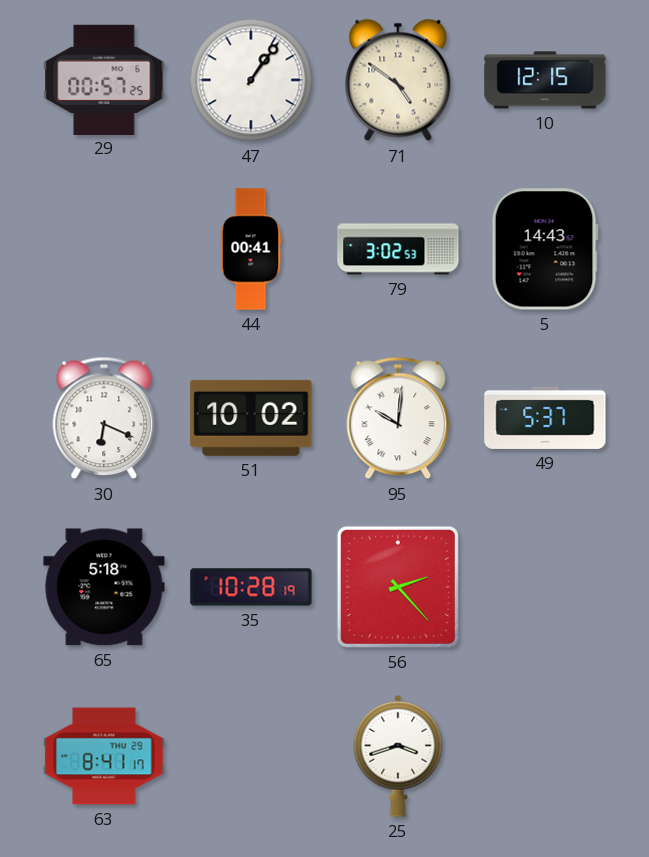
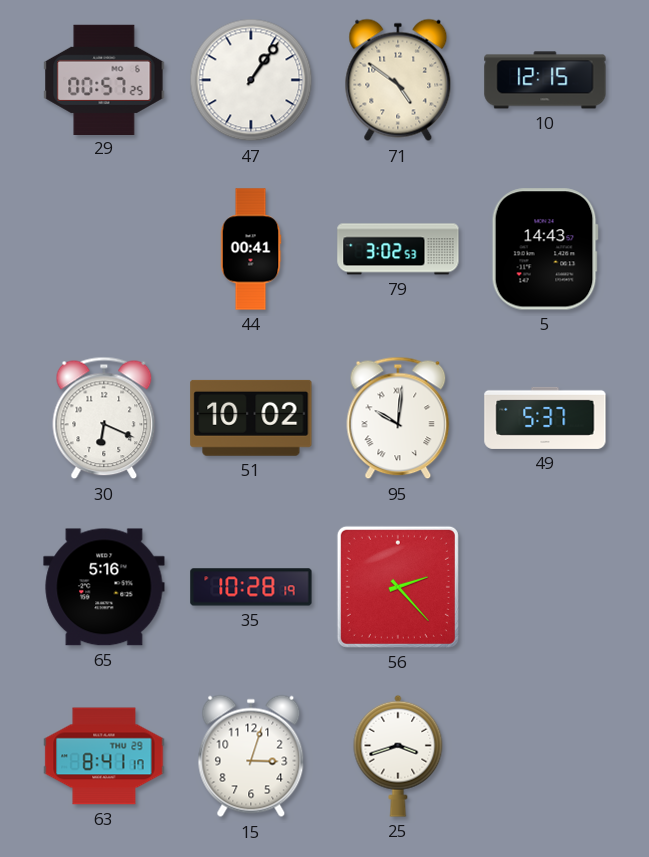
65: 5:18 -> 5:16 (104, 587)
15: none -> 3:03 (251, 756)
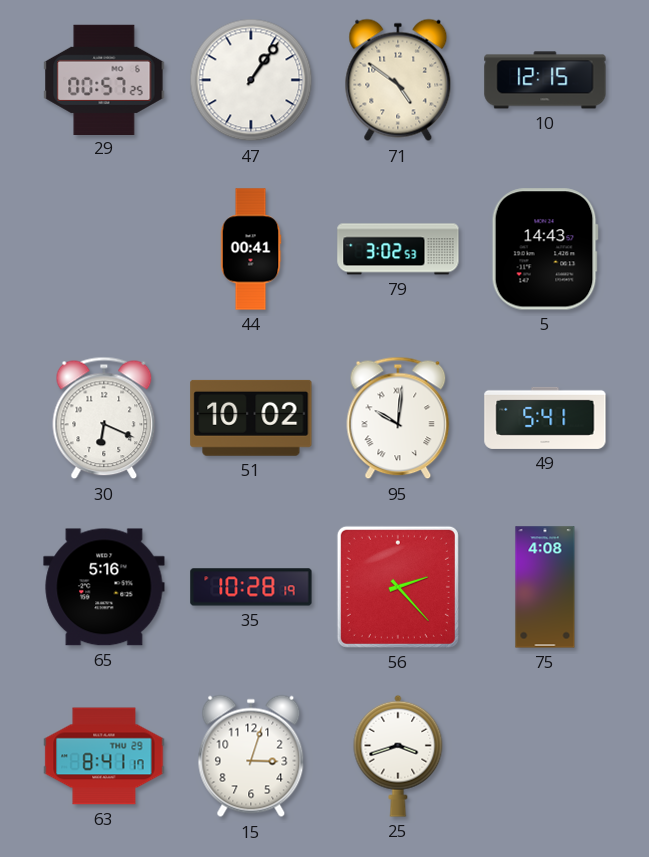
49: 5:37 -> 5:41 (545, 418)
75: none -> 4:08 (545, 587)
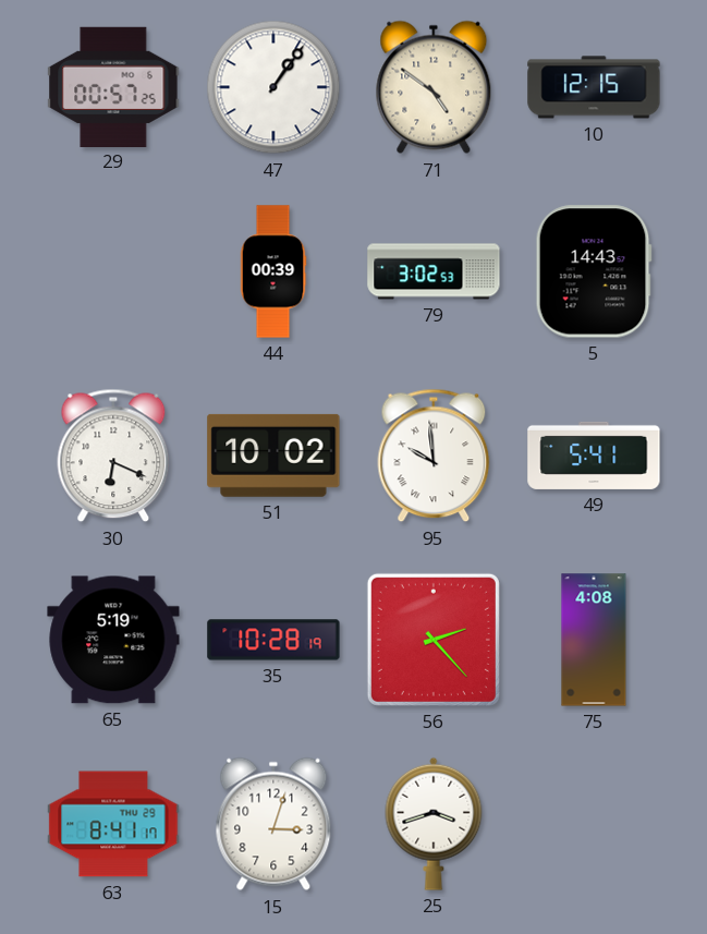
44: 00:41 -> 00:39 (273, 271)
95: 10:01 -> 9:59 (434, 456)
65: 5:16 -> 5:19 (113, 640)
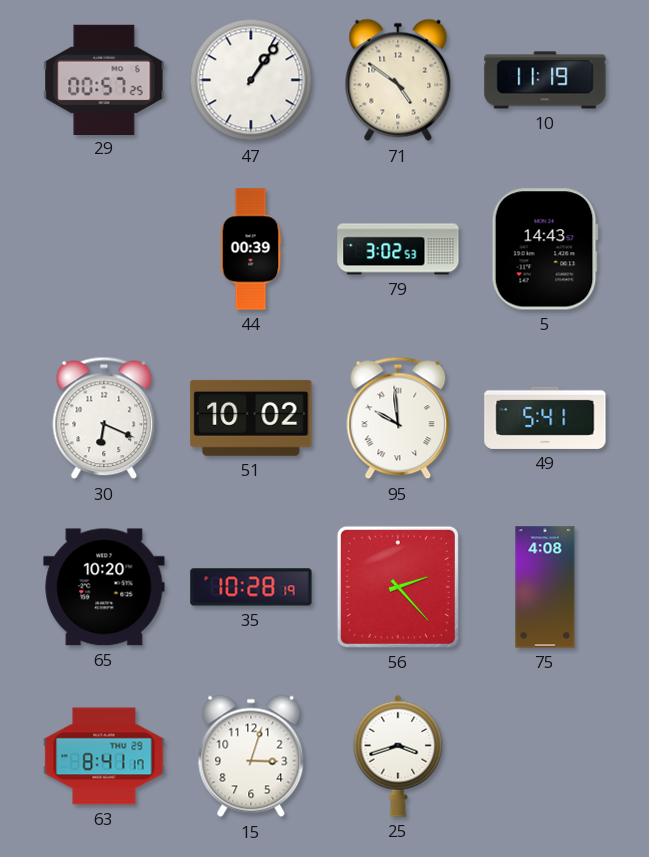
10: 12:15 -> 11:19 (545, 80)
65: 5:19 -> 10:20 (104, 587)
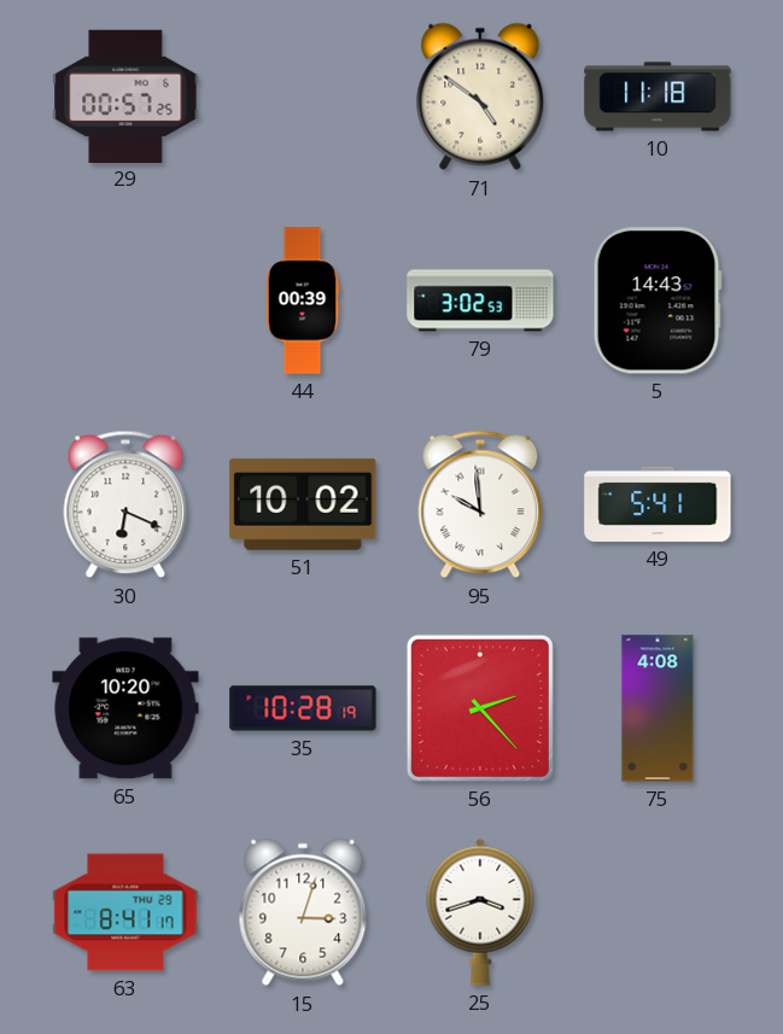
47: 1:06 -> none (251, 80)
10: 11:19 -> 11:18 (658, 97)
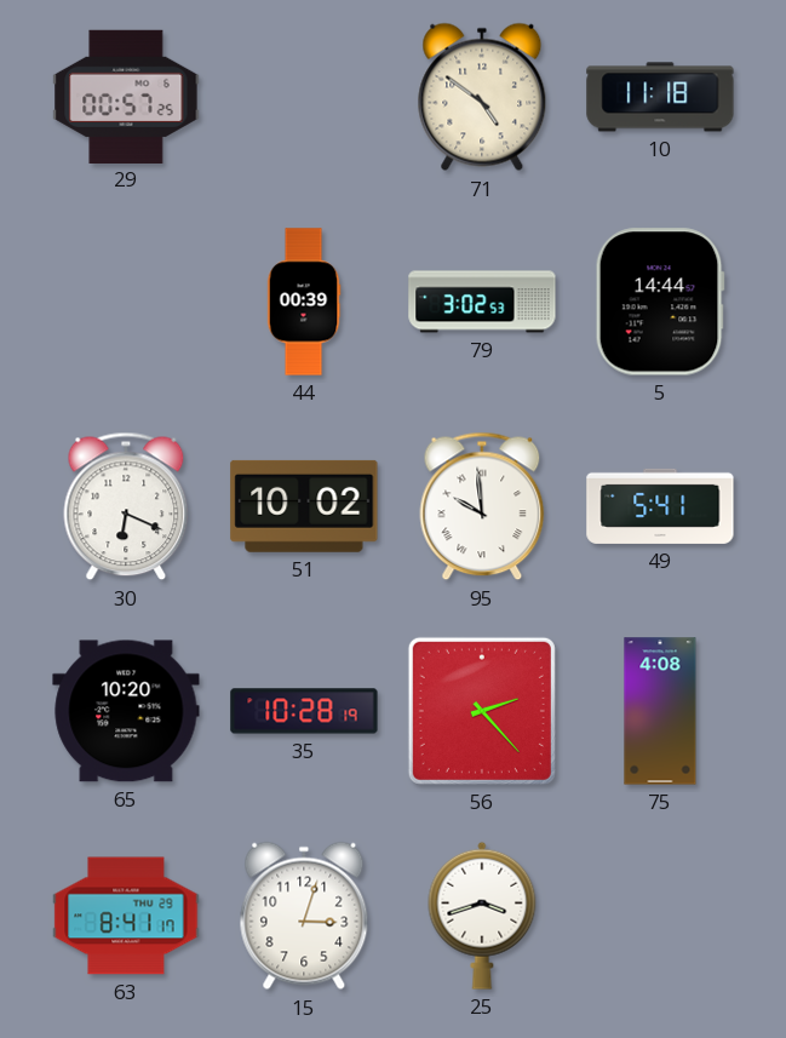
5: 14:43 -> 14:44 (660, 302)
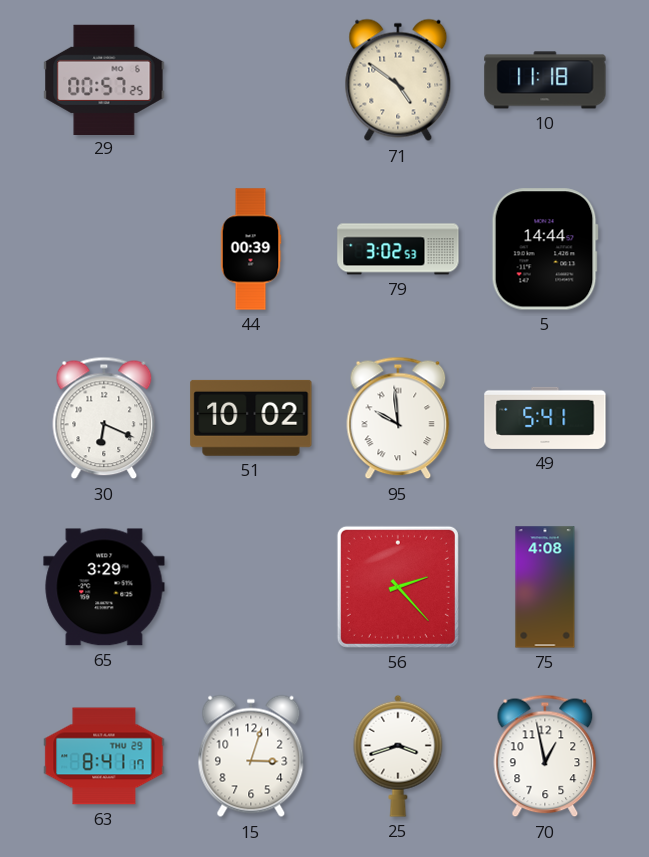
65: 10:20 -> 3:29 (104, 587)
35: 10:28 -> none (304, 711)
70: none -> 12:58 (545, 756)
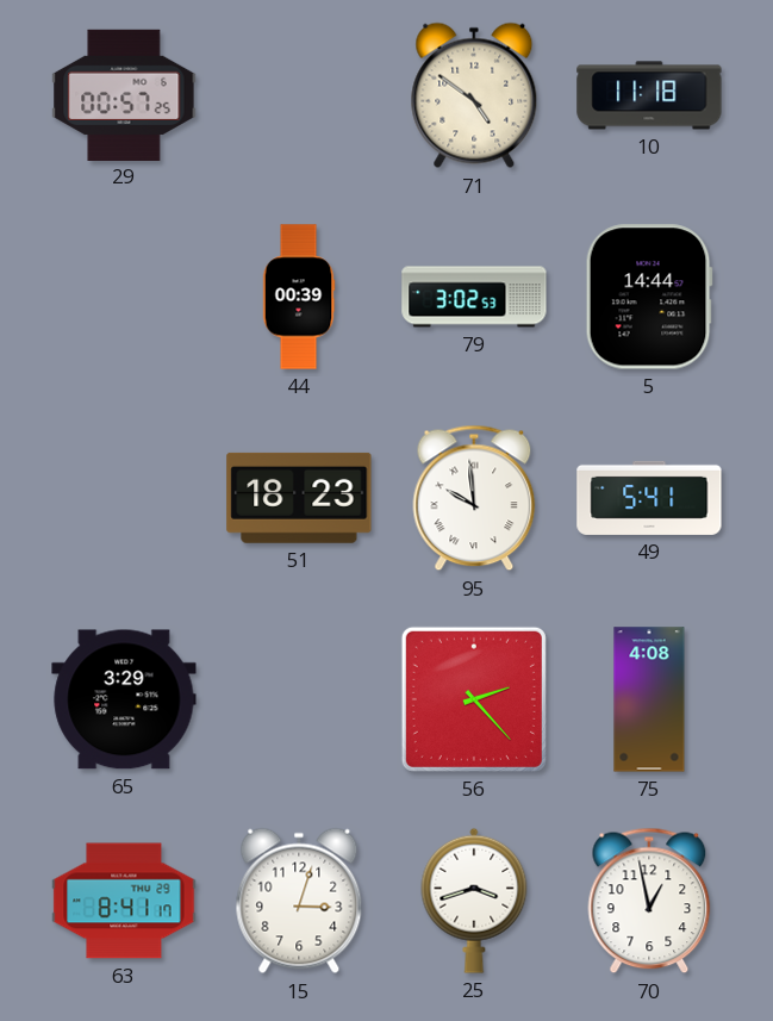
30: 6:19 -> none (104, 418)
51: 10:02 -> 18:23 (299, 498)
